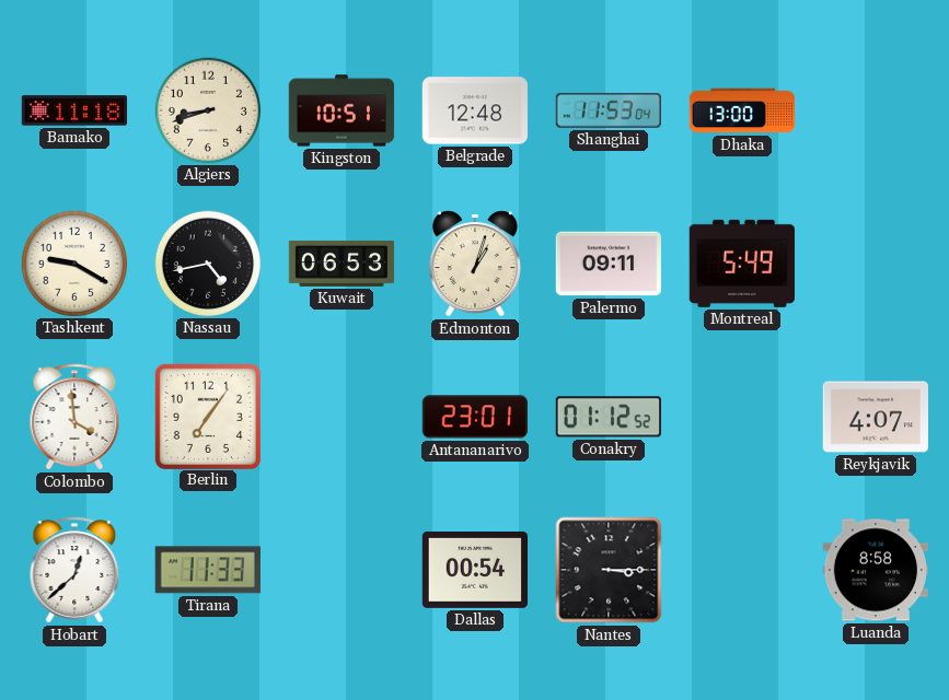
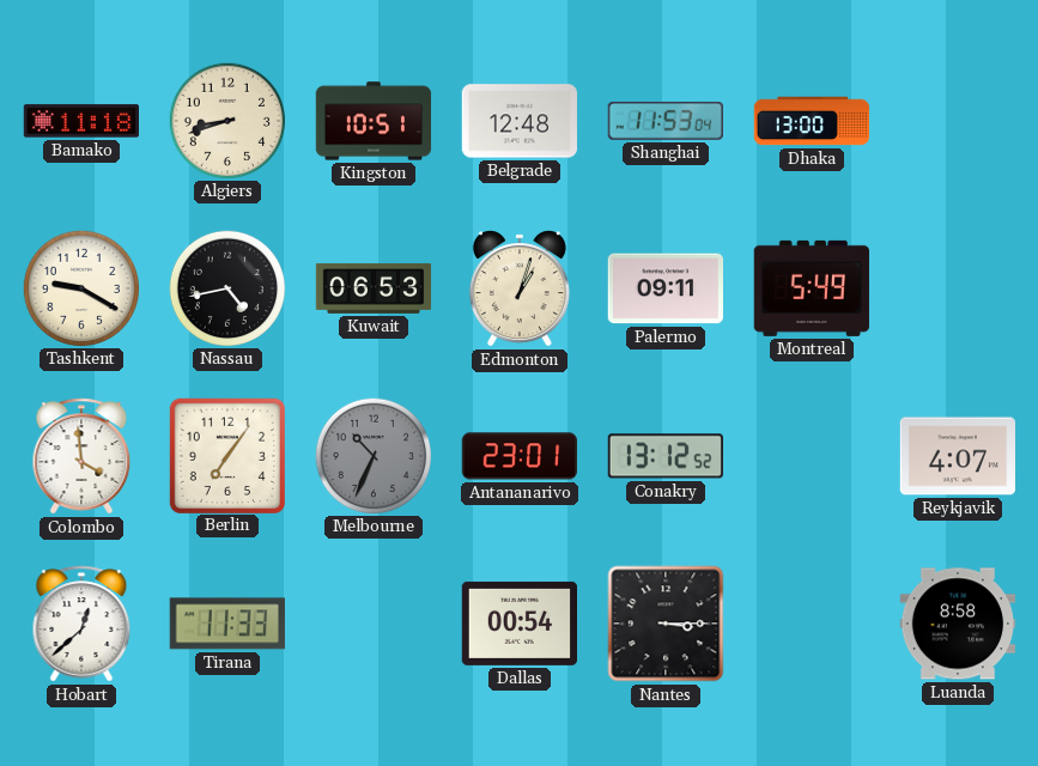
Melbourne: none -> 10:34 (372, 455)
Conakry: 01:12 -> 13:12 (666, 456)
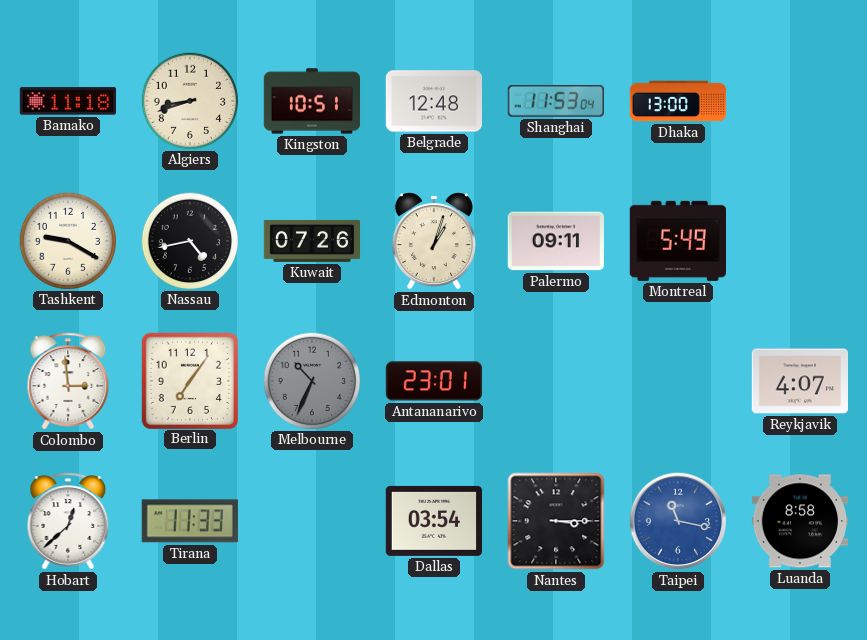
Kuwait: 06:53 -> 07:26 (312, 241)
Colombo: 3:59 -> 2:59 (68, 381)
Conakry: 13:12 -> none (666, 456)
Dallas: 00:54 -> 03:54 (433, 521)
Taipei: none -> 11:17 (678, 521)
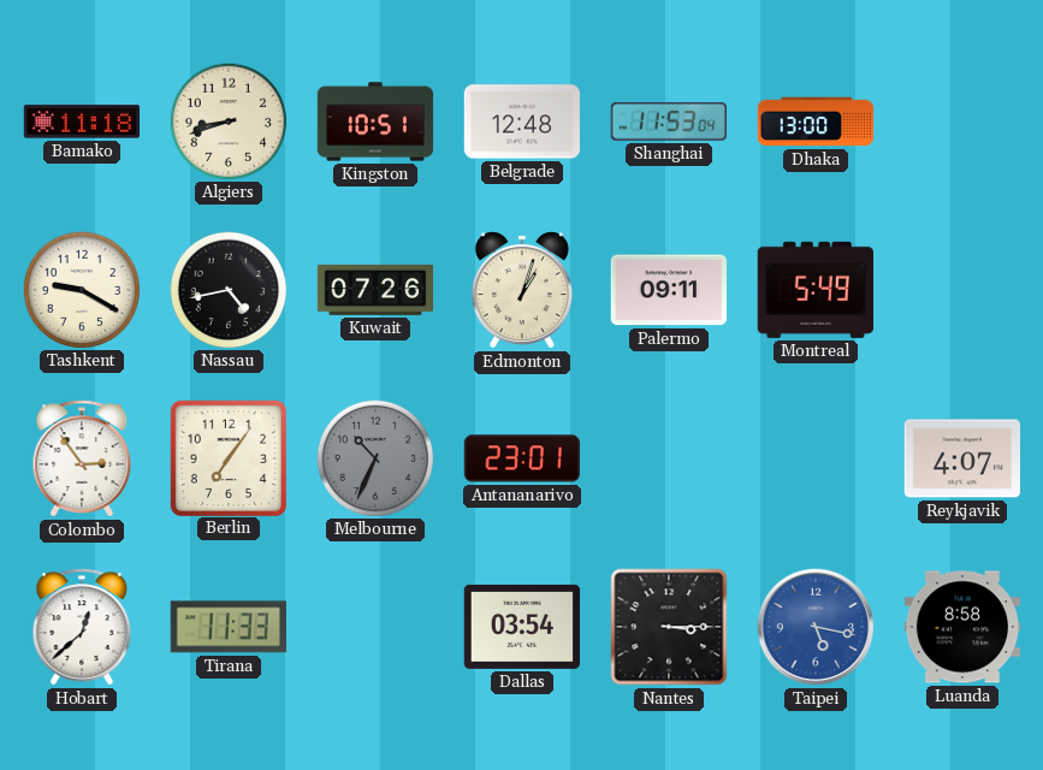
Colombo: 2:59 -> 2:54 (82, 458)
Taipei: 11:17 -> 5:17 (816, 627)
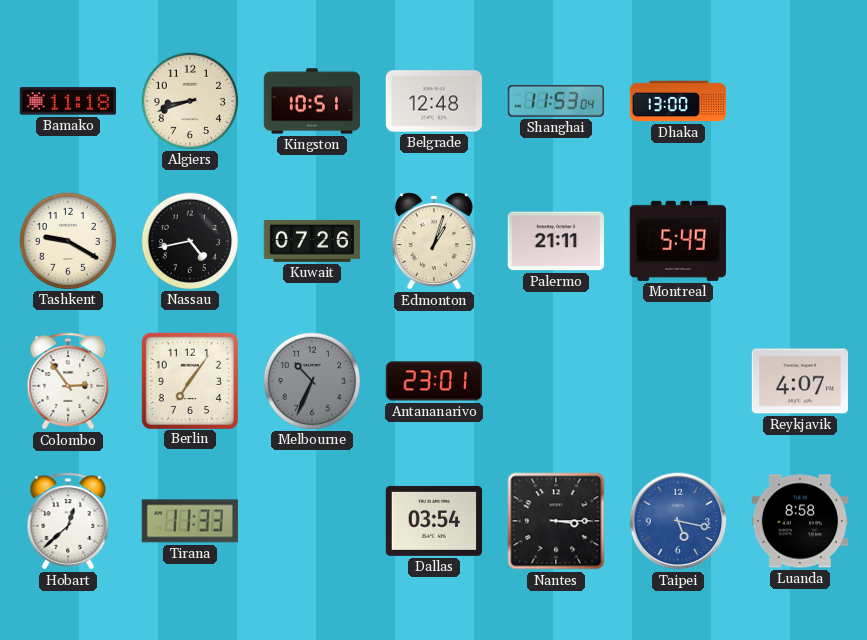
Palermo: 09:11 -> 21:11 (555, 241)
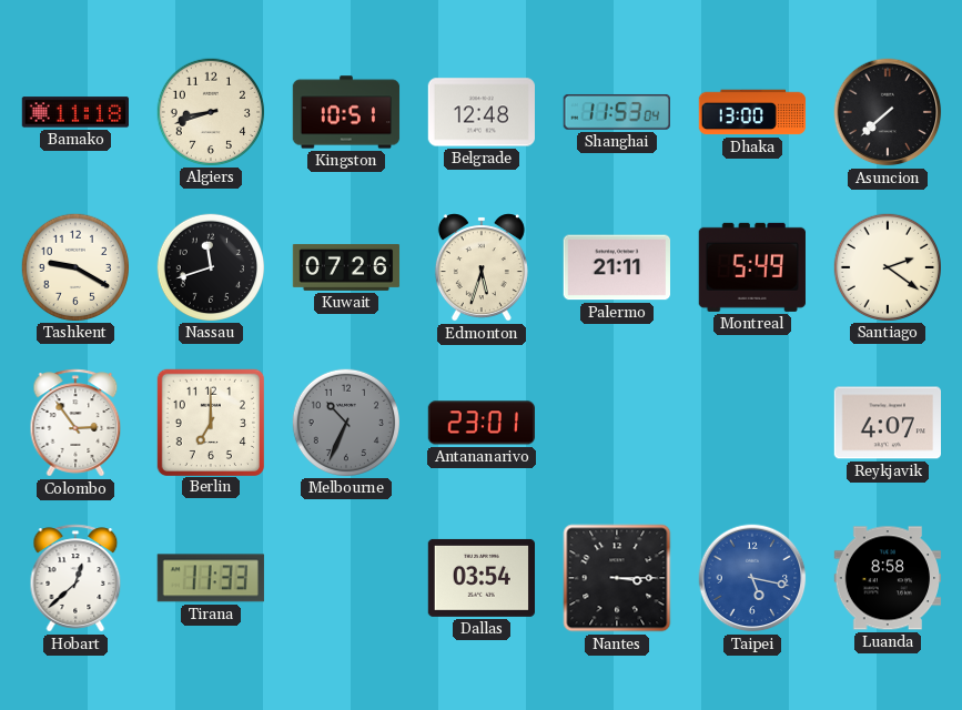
Asuncion: none -> 7:38 (888, 112)
Nassau: 4:43 -> 11:42 (210, 266)
Edmonton: 1:03 -> 5:33 (482, 267)
Santiago: none -> 2:21 (887, 266)
Berlin: 7:06 -> 7:00 (210, 422)
